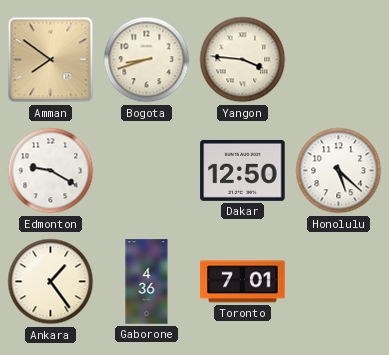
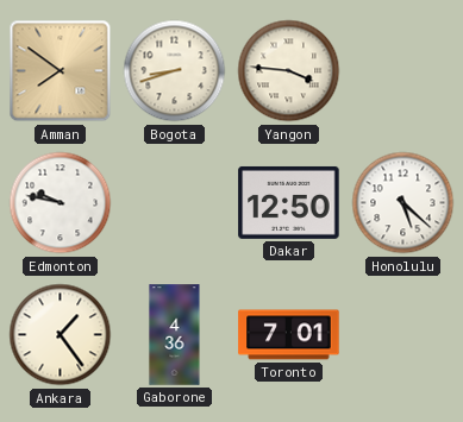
Edmonton: 9:20 -> 9:47 (61, 203)
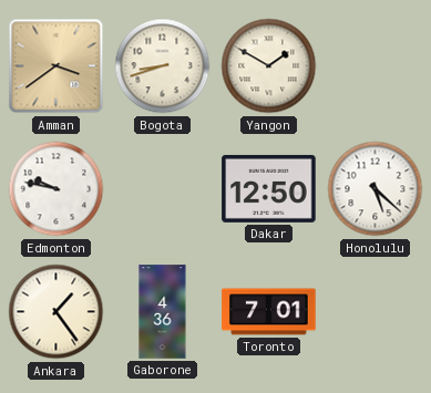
Amman: 7:51 -> 3:39 (57, 66)
Yangon: 3:46 -> 1:50 (269, 66)
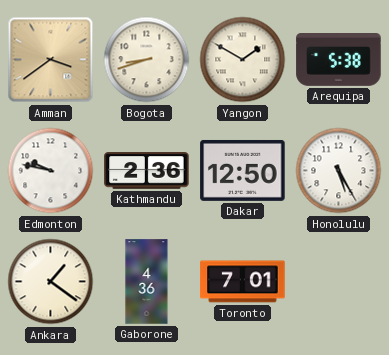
Arequipa: none -> 5:38 (339, 60)
Kathmandu: none -> 2:36 (147, 171)
Honolulu: 5:22 -> 5:25 (339, 171)
Ankara: 1:24 -> 1:21 (51, 282)
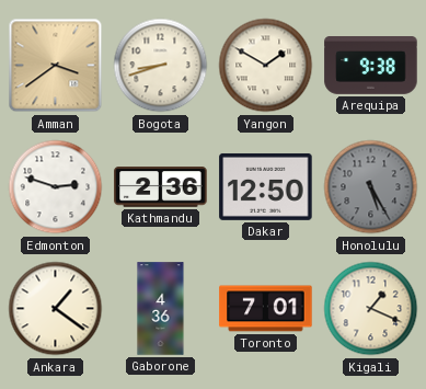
Arequipa: 5:38 -> 9:38 (371, 66)
Edmonton: 9:47 -> 2:48 (56, 187)
Honolulu dial: white -> grey (371, 187)
Kigali: none -> 1:19 (371, 309)
